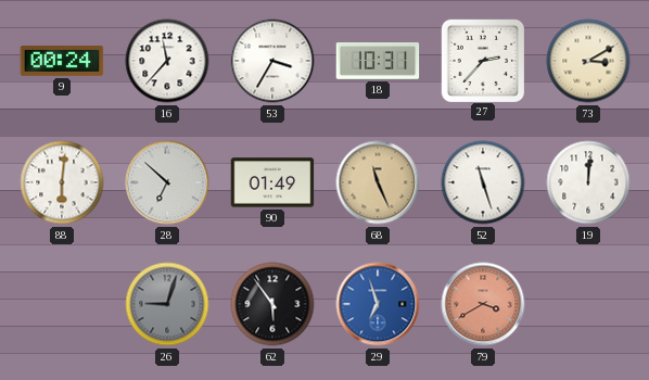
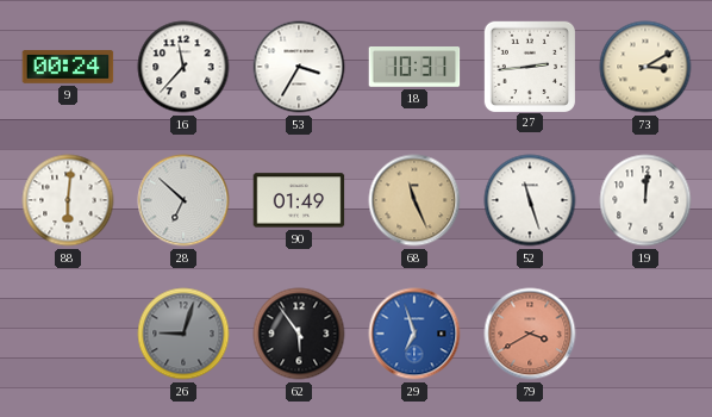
27: 2:37 -> 2:44 (529, 66)
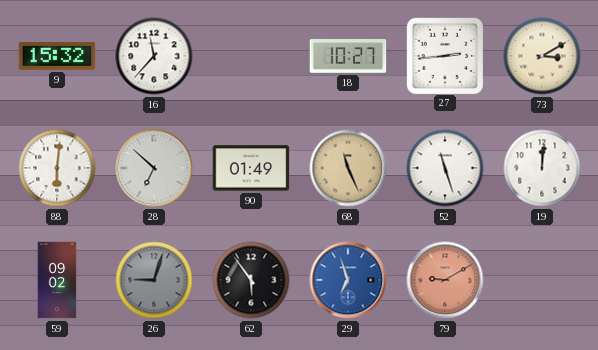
9: 00:24 -> 15:32 (57, 56)
53: 3:35 -> none (299, 67)
18: 10:31 -> 10:27 (348, 56)
59: none -> 09:02 (57, 280)
79: 3:40 -> 9:10 (445, 280)
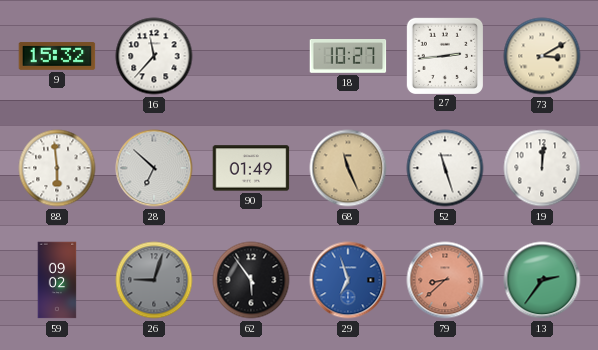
88: 6:01 -> 5:59 (57, 168)
79: 9:10 -> 8:38 (445, 280)
13: none -> 2:36 (542, 280)
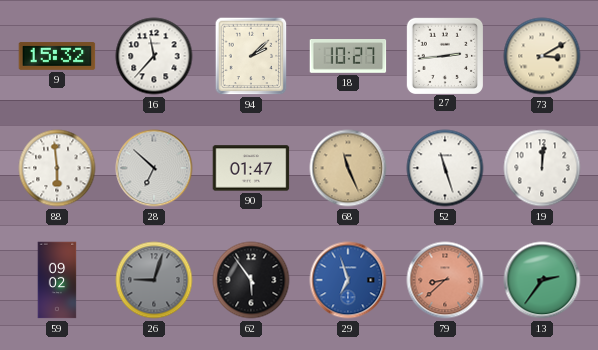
94: none -> 2:08 (251, 56)
90: 01:49 -> 01:47 (251, 168)
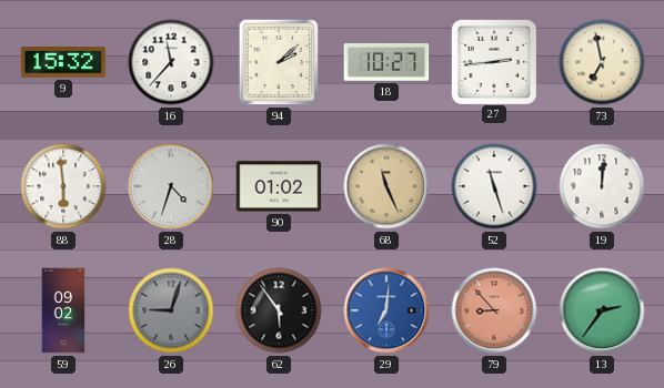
73: 3:10 -> 6:58 (602, 62)
28: 6:52 -> 4:33 (171, 186)
90: 01:47 -> 01:02 (279, 186)
29: 6:57 -> 7:01 (386, 310)
79: 8:38 -> 8:53 (494, 310)
